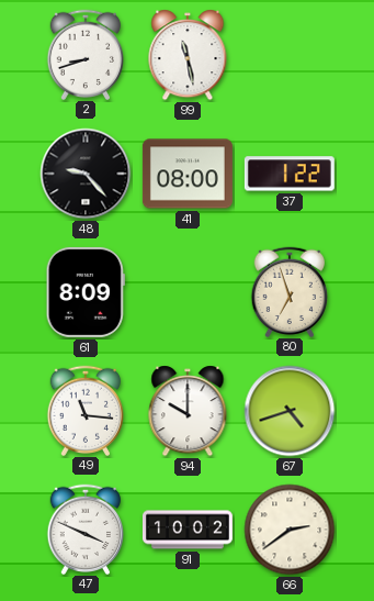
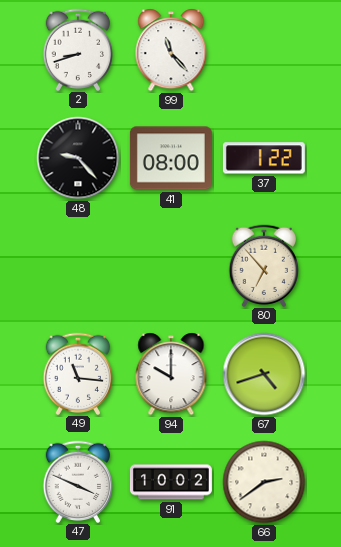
99: 11:28 -> 11:23 (171, 50)
61: 8:09 -> none (86, 292)
80: 6:57 -> 6:53 (263, 265)
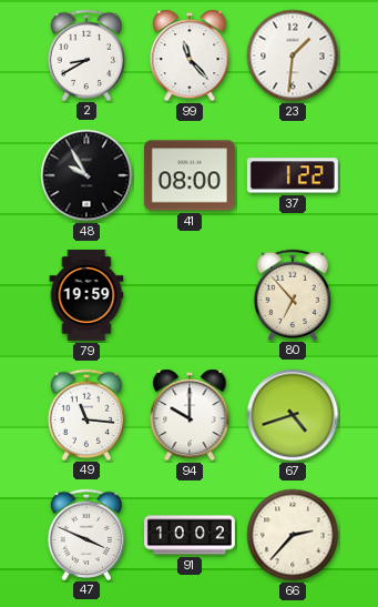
2: 8:42 -> 8:40 (85, 54)
23: none -> 1:31 (293, 55)
48: 9:23 -> 9:55 (86, 175)
79: none -> 19:59 (86, 295)
66: 2:39 -> 2:37 (293, 535)
